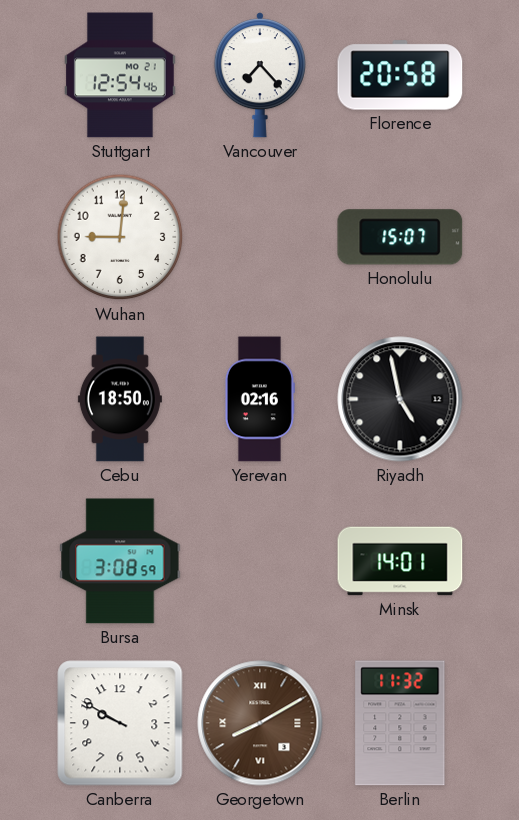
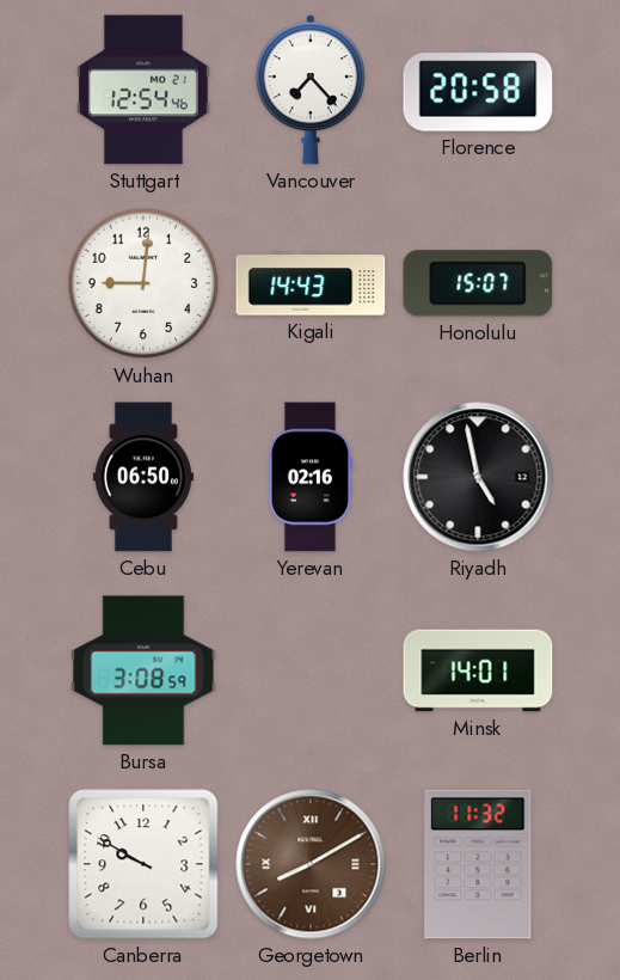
Kigali: none -> 14:43 (311, 283)
Cebu: 18:50 -> 06:50 (143, 477)
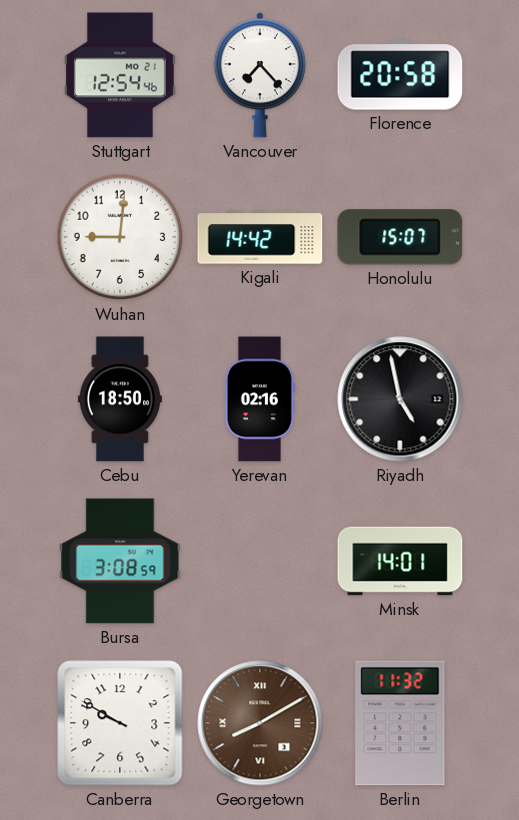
Kigali: 14:43 -> 14:42 (260, 237)
Cebu: 06:50 -> 18:50 (120, 399)
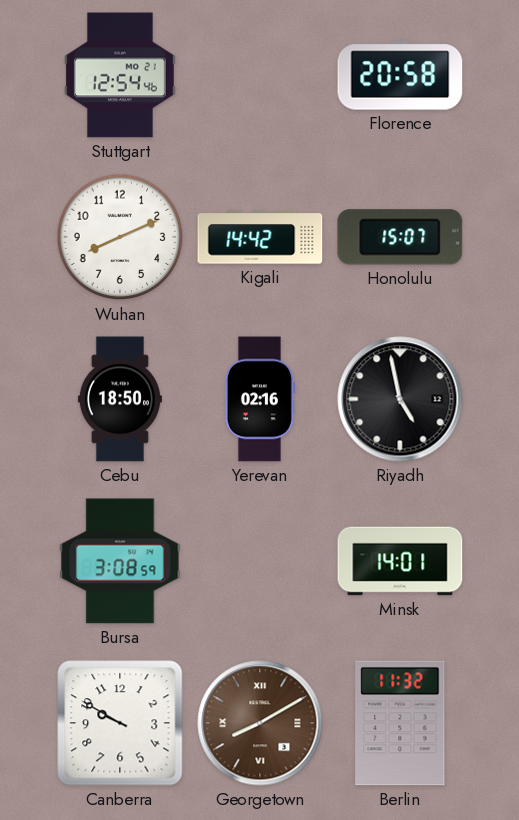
Vancouver: 7:23 -> none (260, 75)
Wuhan: 9:01 -> 8:11 (120, 237)
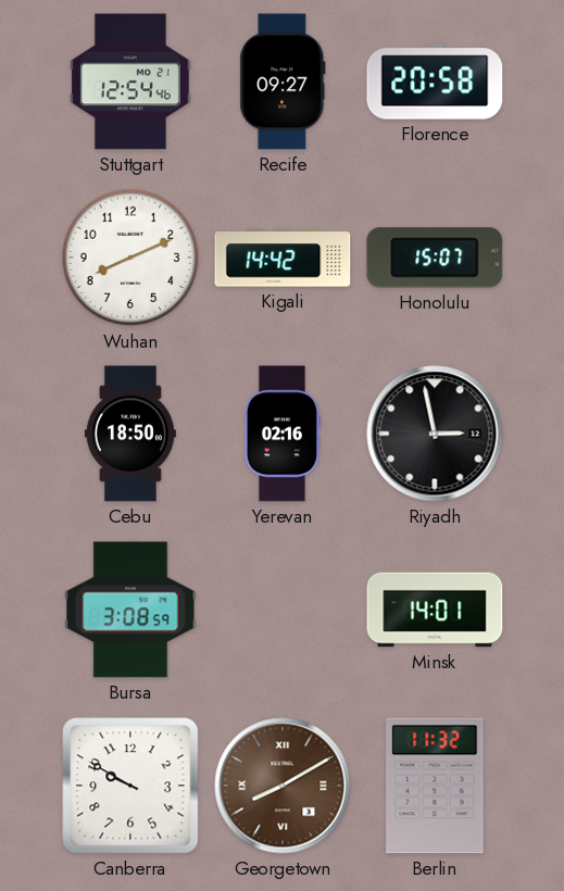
Recife: none -> 09:27 (283, 81)
Riyadh: 4:58 -> 2:58 (435, 434)
